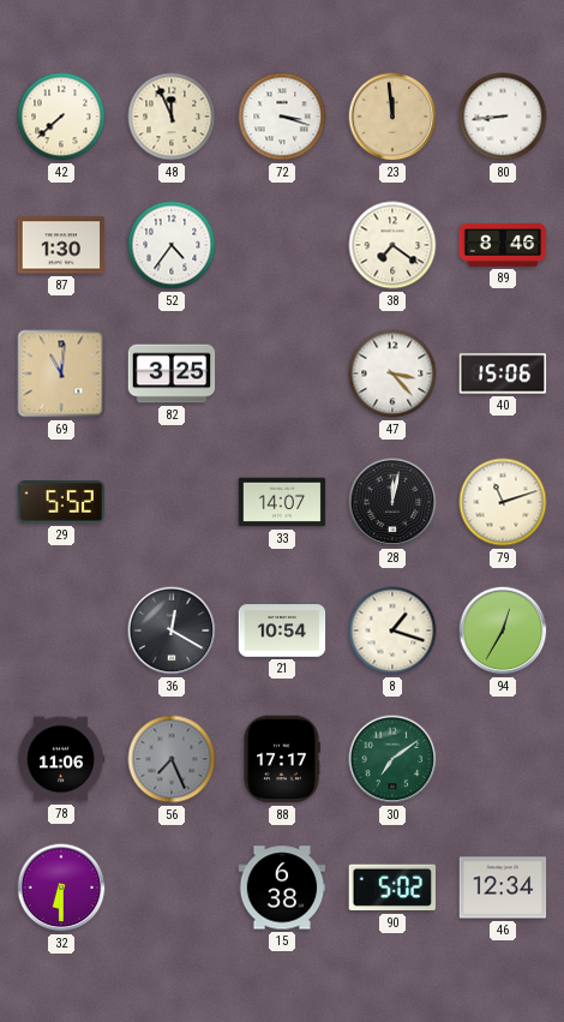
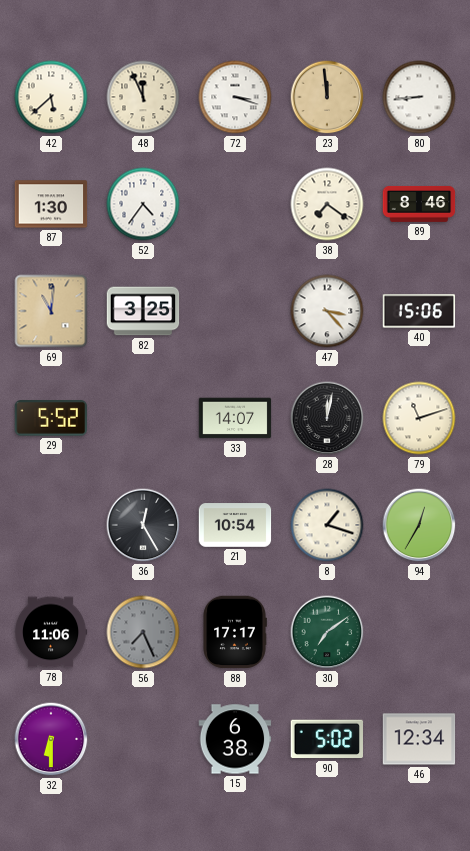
42: 7:38 -> 5:38 (51, 97)
36: 12:20 -> 12:25 (143, 525)
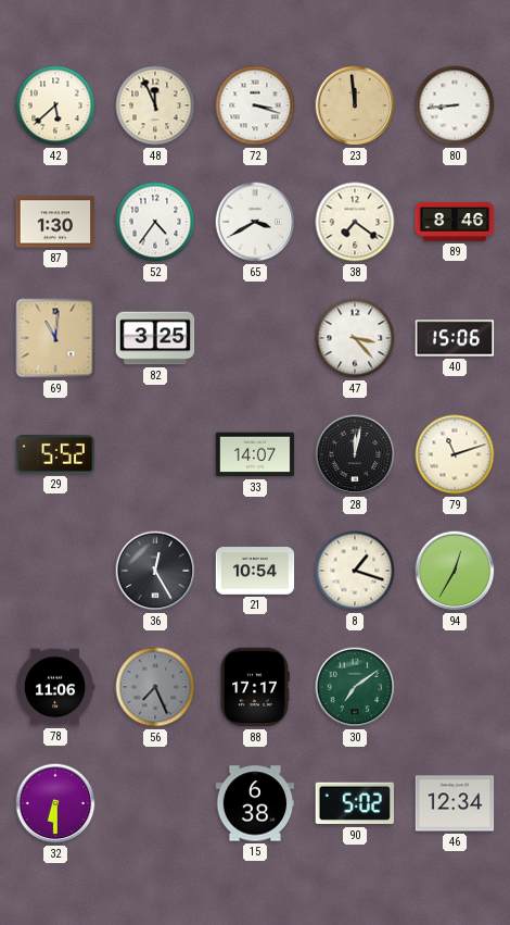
65: none -> 3:40 (255, 222)
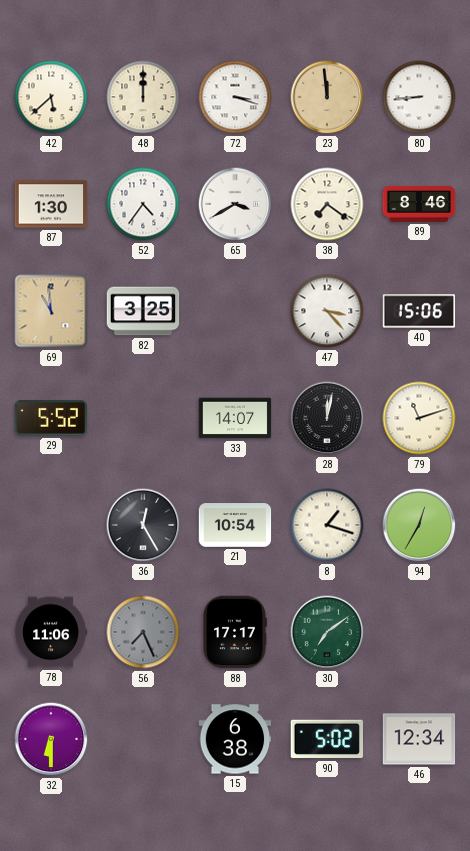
48: 11:56 -> 12:00 (143, 97)
69: 11:01 -> 10:59 (51, 311)
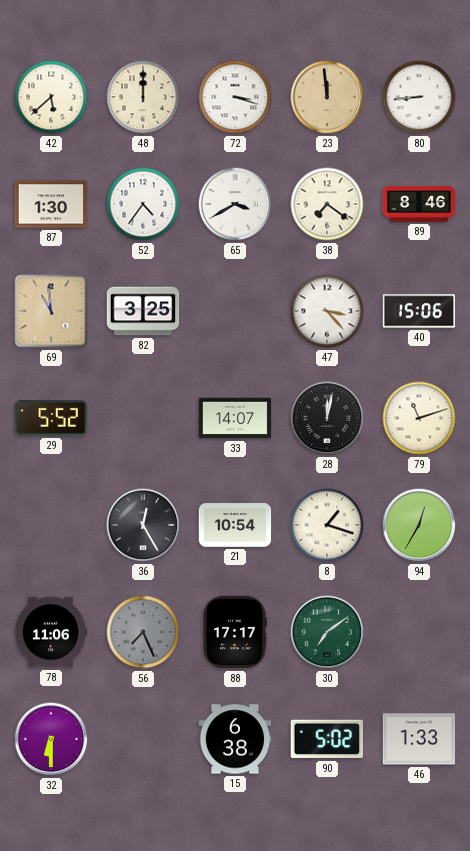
46: 12:34 -> 1:33 (419, 739)
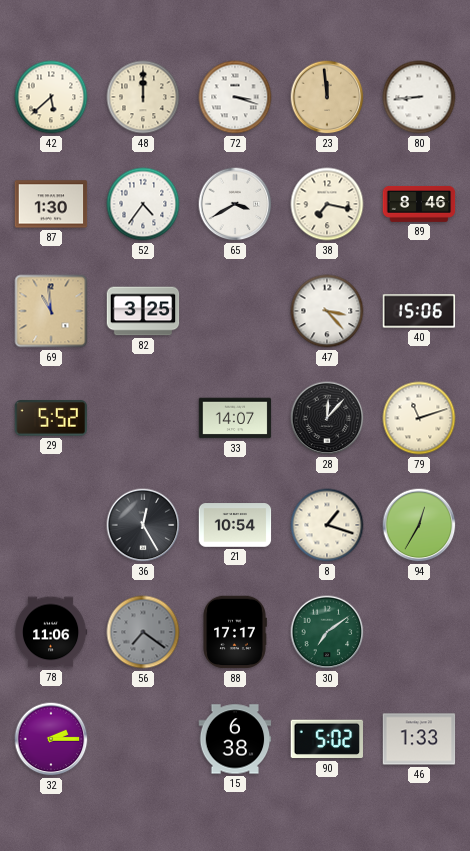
38: 7:21 -> 7:17 (327, 204)
28: 12:02 -> 12:07 (327, 418)
56: 7:26 -> 7:21 (143, 632)
32: 6:30 -> 2:15 (51, 739)
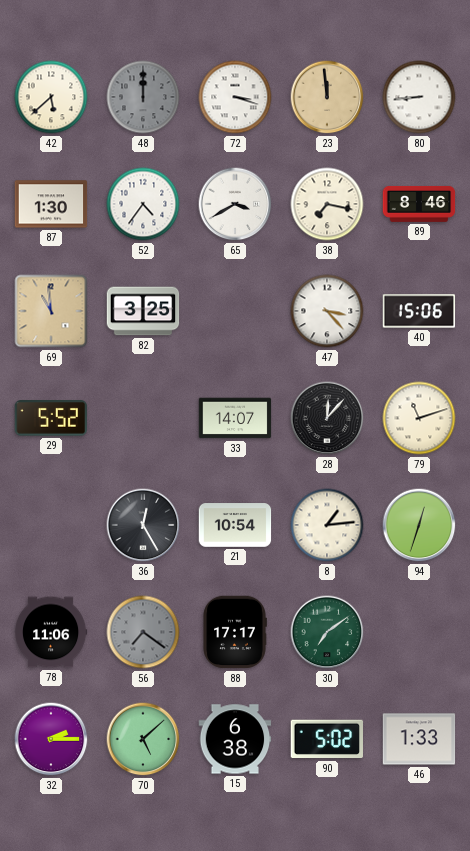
48 dial: cream -> grey (143, 97)
8: 1:18 -> 1:14 (327, 525)
94: 12:35 -> 12:33 (419, 525)
70: none -> 5:08 (143, 739)
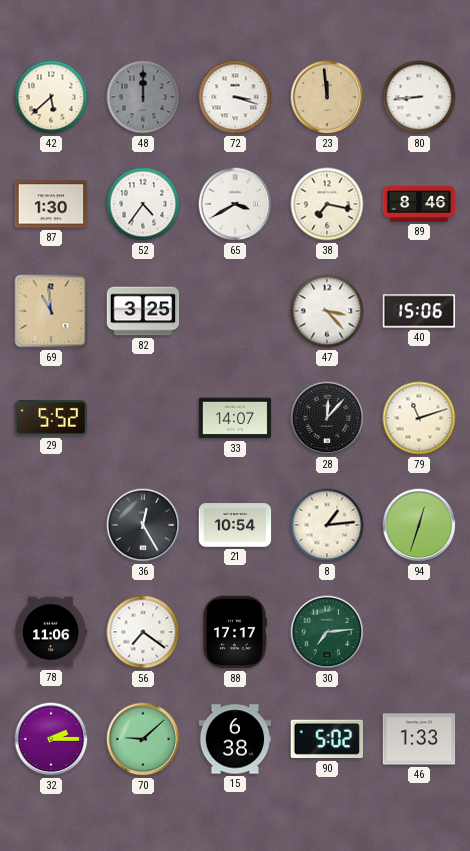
56 dial: grey -> white (143, 632)
30: 7:09 -> 7:14 (327, 632)
70: 5:08 -> 9:08 (143, 739)
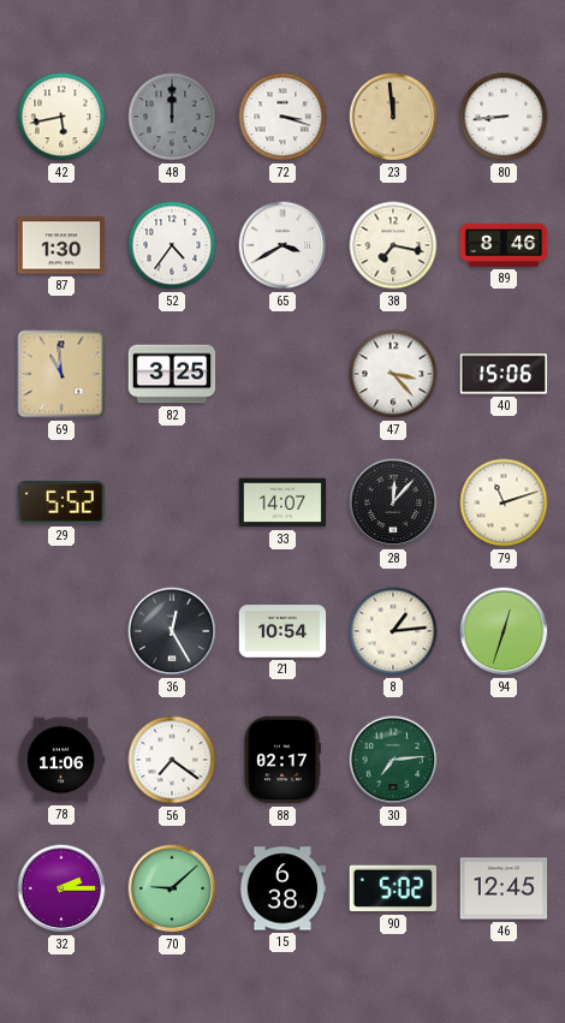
42: 5:38 -> 5:43 (61, 117)
88: 17:17 -> 02:17 (282, 760)
46: 1:33 -> 12:45 (504, 888)
